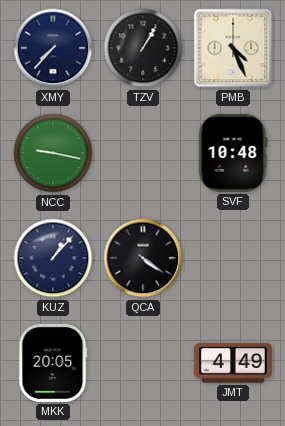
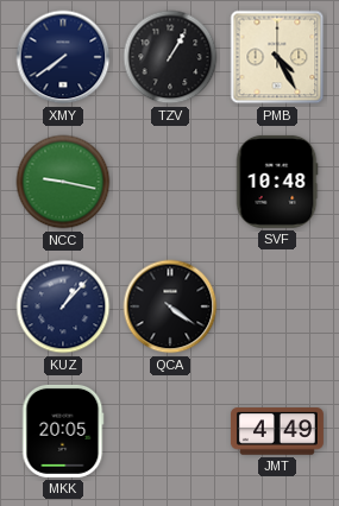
XMY: 7:37 -> 7:39 (63, 57)
PMB: 4:26 -> 4:25 (277, 57)
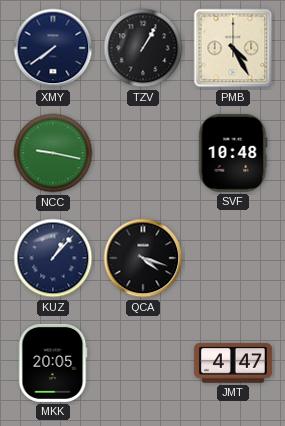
QCA: 4:21 -> 4:18 (143, 258)
JMT: 4:49 -> 4:47 (233, 363)
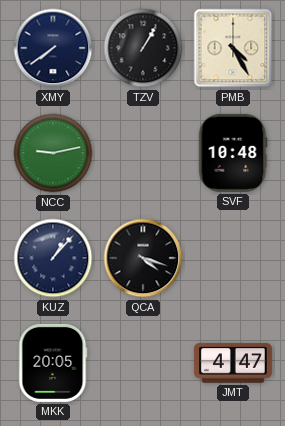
NCC: 9:17 -> 9:13 (53, 153)
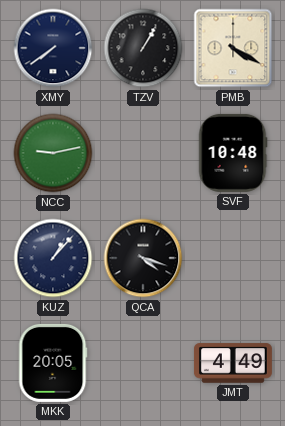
PMB: 4:25 -> 4:20 (233, 48)
JMT: 4:47 -> 4:49 (233, 363)
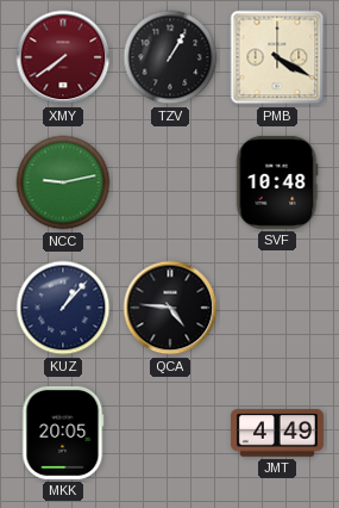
XMY dial: navy -> burgundy (63, 57)
QCA: 4:18 -> 4:46 (170, 308)
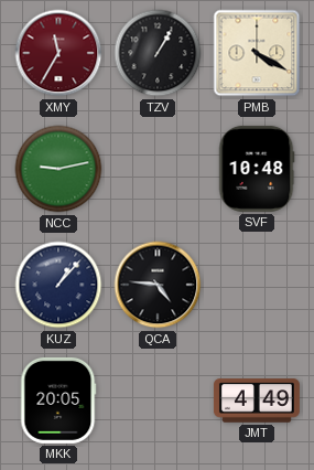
XMY: 7:39 -> 11:35 (58, 53)
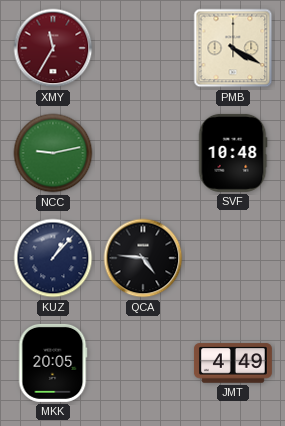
TZV: 1:05 -> none (158, 53)
